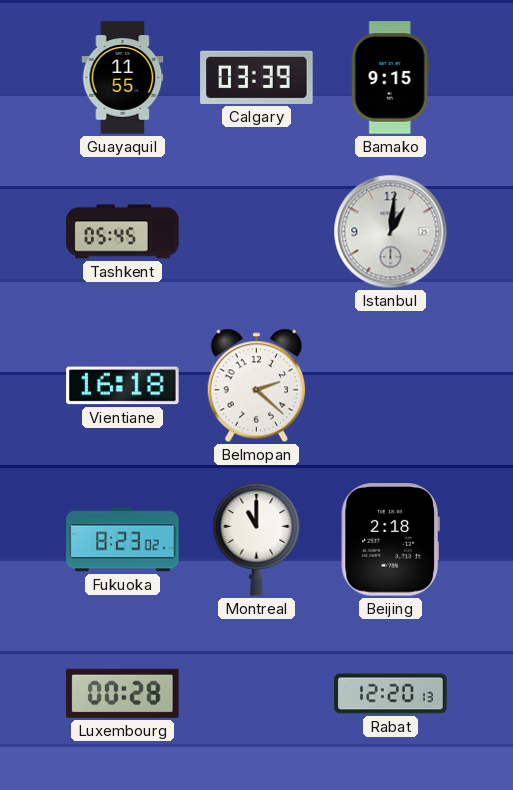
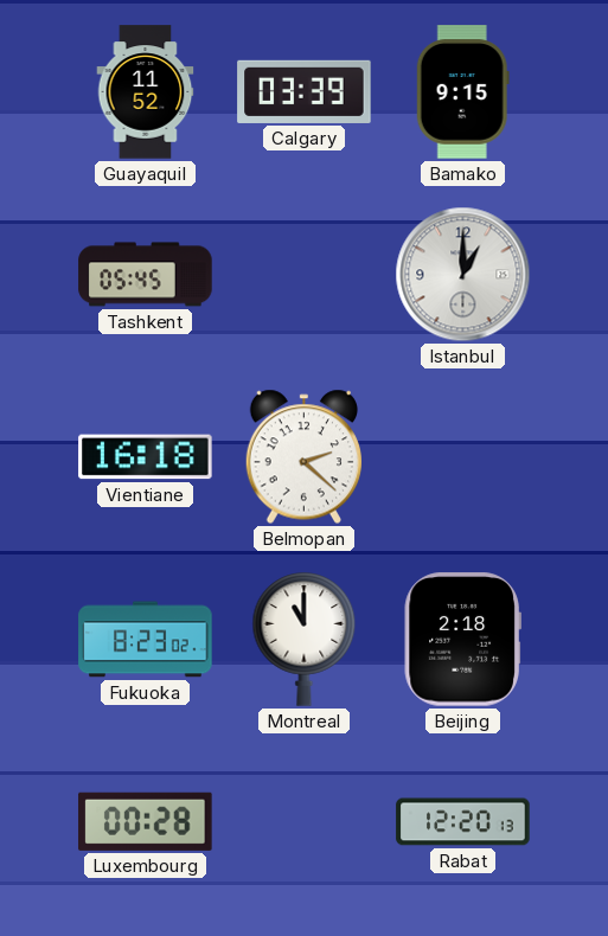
Guayaquil: 11:55 -> 11:52 (146, 92)
Istanbul: 1:01 -> 1:00 (463, 275)
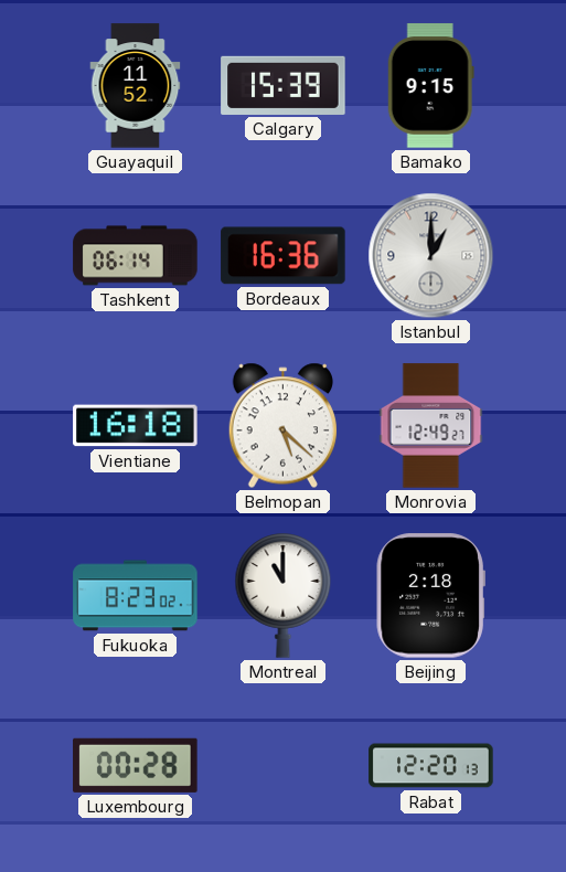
Calgary: 03:39 -> 15:39 (284, 85)
Tashkent: 05:45 -> 06:14 (136, 256)
Bordeaux: none -> 16:36 (284, 256)
Belmopan: 2:22 -> 5:22 (282, 426)
Monrovia: none -> 12:49 (431, 426)
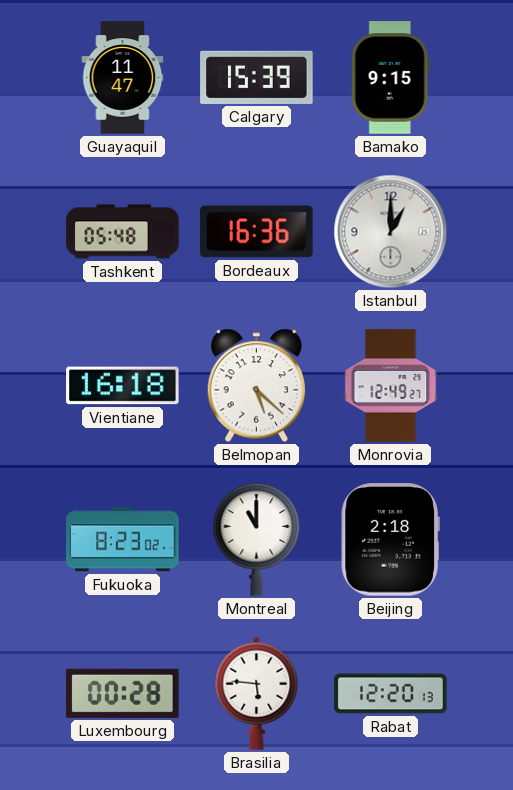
Guayaquil: 11:52 -> 11:47 (123, 78)
Tashkent: 06:14 -> 05:48 (123, 232)
Brasilia: none -> 5:46 (257, 693)
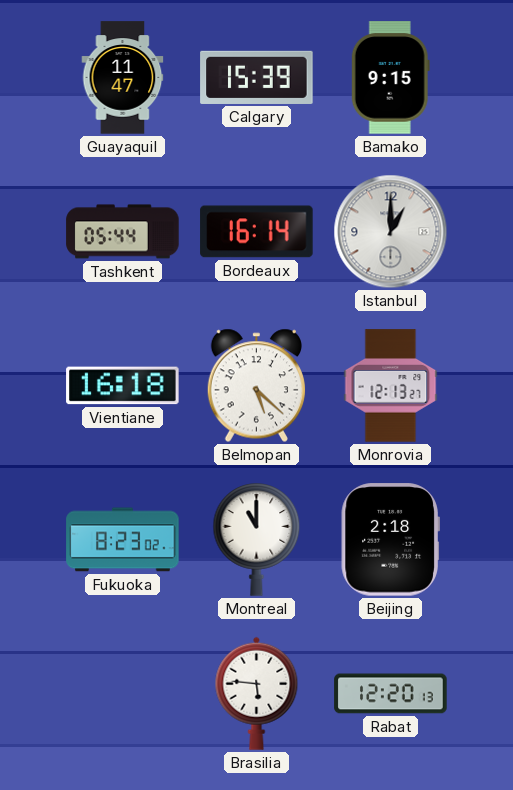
Tashkent: 05:48 -> 05:44 (123, 232)
Bordeaux: 16:36 -> 16:14 (257, 232)
Monrovia: 12:49 -> 12:13 (391, 386)
Luxembourg: 00:28 -> none (123, 693)
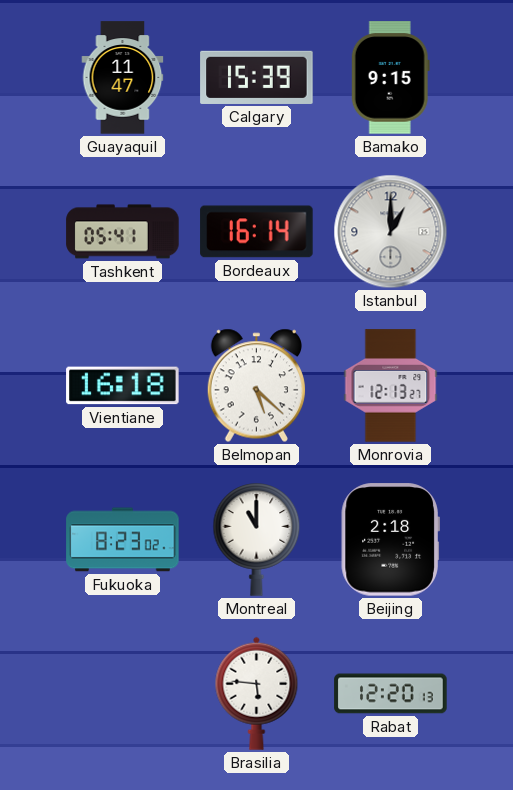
Tashkent: 05:44 -> 05:41 (123, 232)
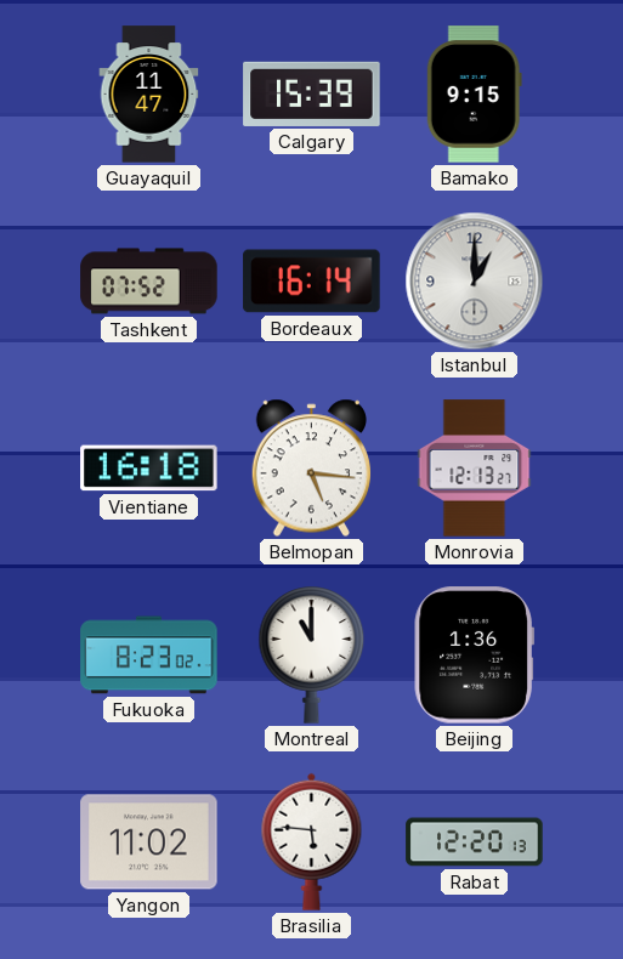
Tashkent: 05:41 -> 07:52 (149, 282)
Belmopan: 5:22 -> 5:16 (311, 469)
Beijing: 2:18 -> 1:36 (474, 656)
Yangon: none -> 11:02 (149, 842)
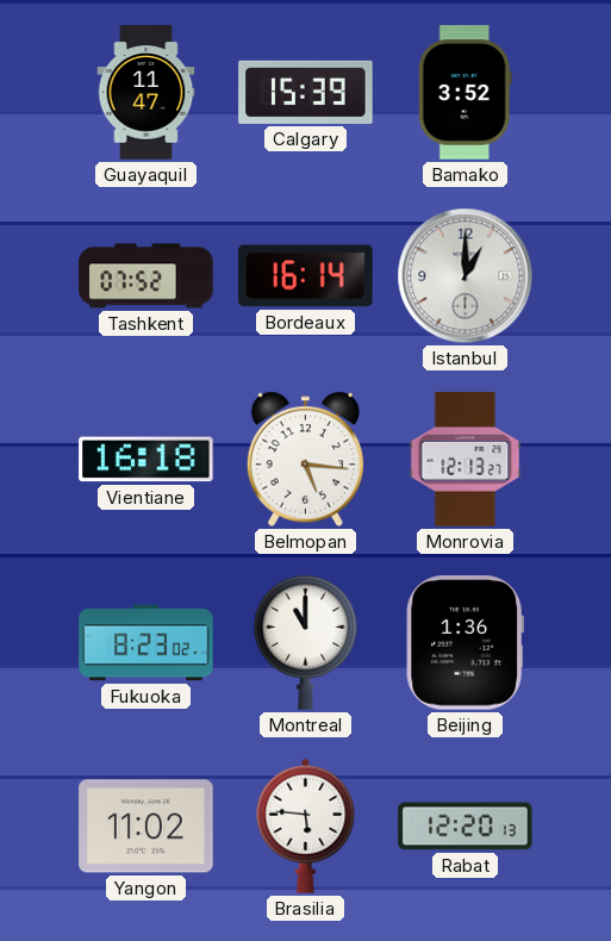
Bamako: 9:15 -> 3:52 (465, 93)
